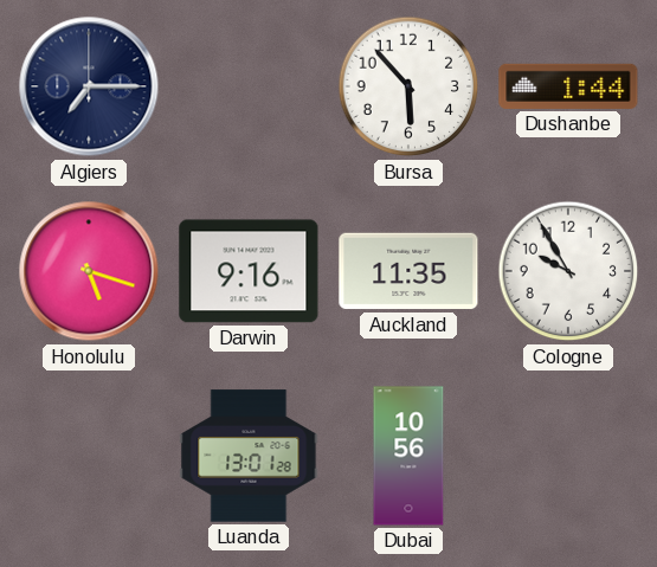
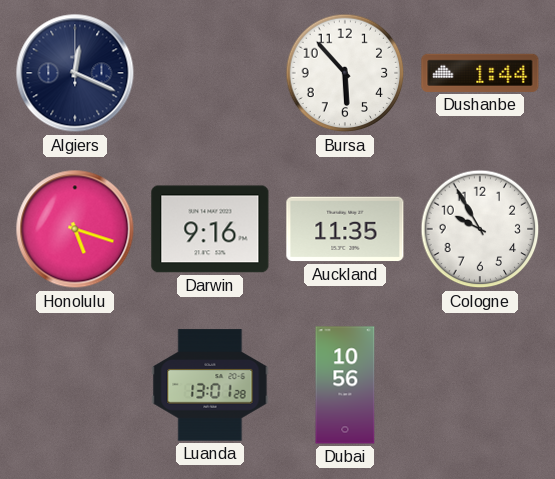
Algiers: 7:15 -> 12:19 (75, 73)
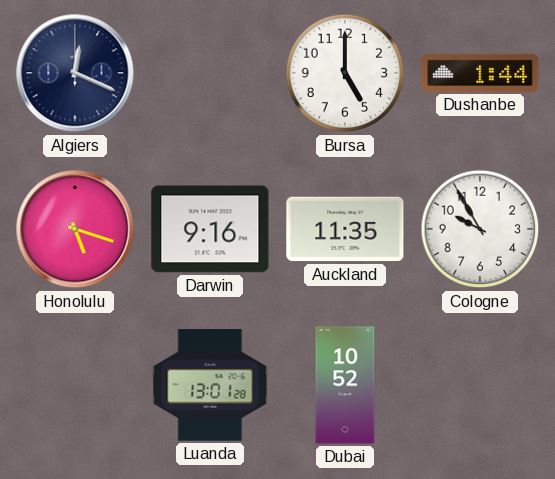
Bursa: 5:53 -> 5:00 (345, 73)
Dubai: 10:56 -> 10:52 (345, 385)
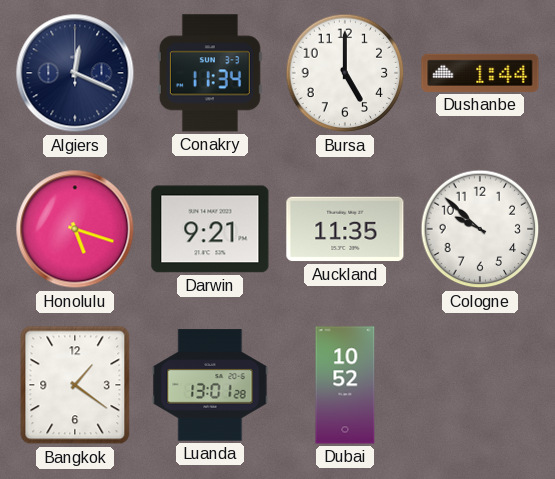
Conakry: none -> 11:34 (210, 73)
Darwin: 9:16 -> 9:21 (210, 229)
Cologne: 9:55 -> 9:52 (480, 229)
Bangkok: none -> 1:21 (75, 385)
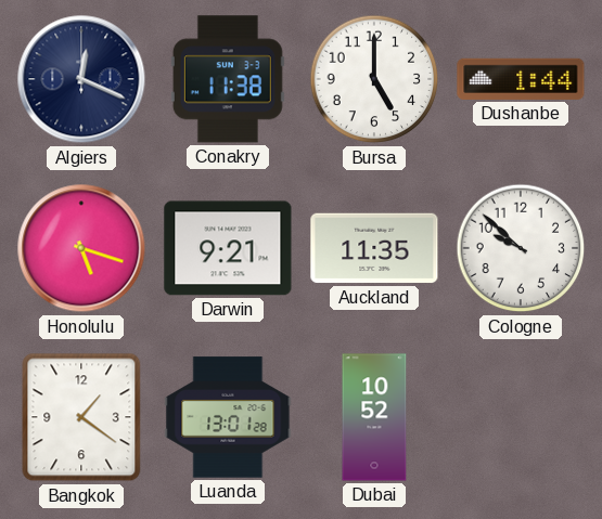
Conakry: 11:34 -> 11:38 (228, 79)
